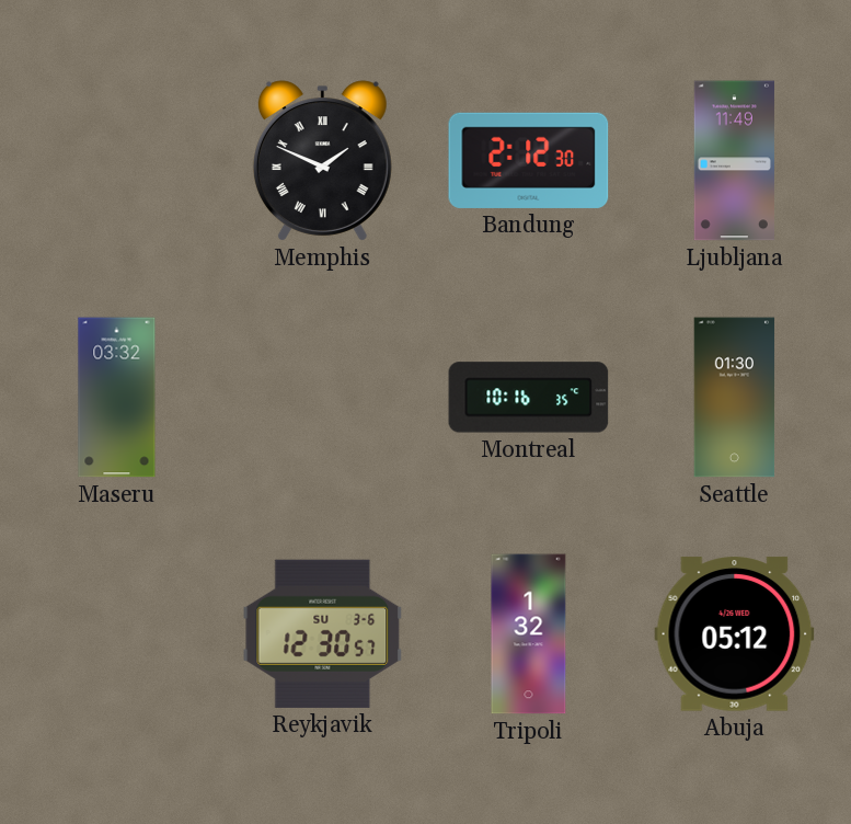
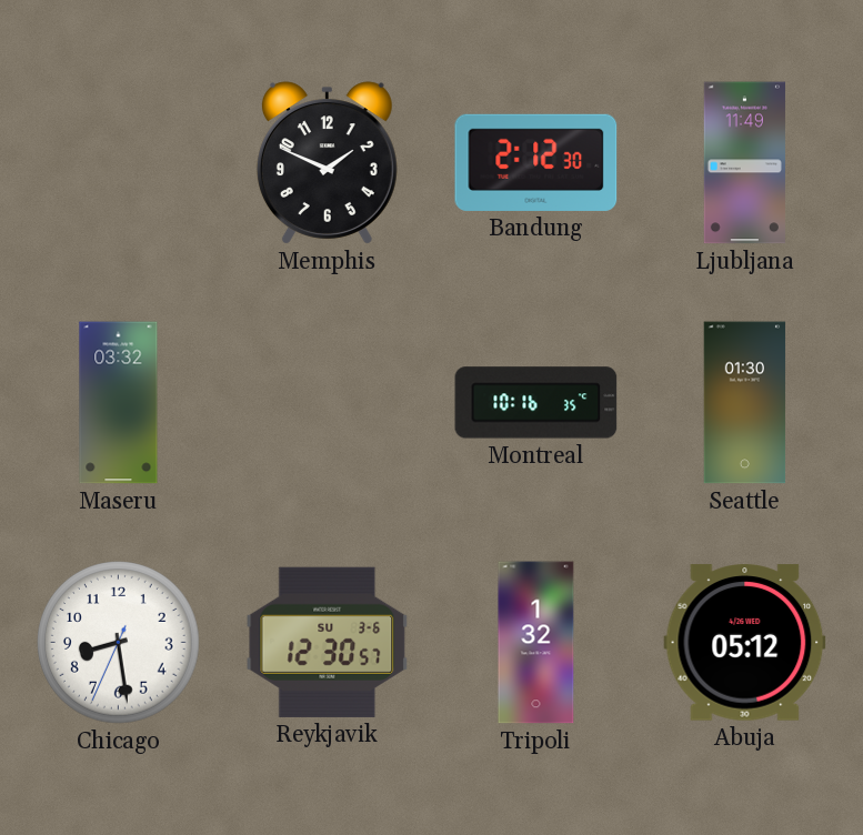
Memphis numerals: Roman -> Arabic (327, 163)
Chicago: none -> 8:28 (119, 643)
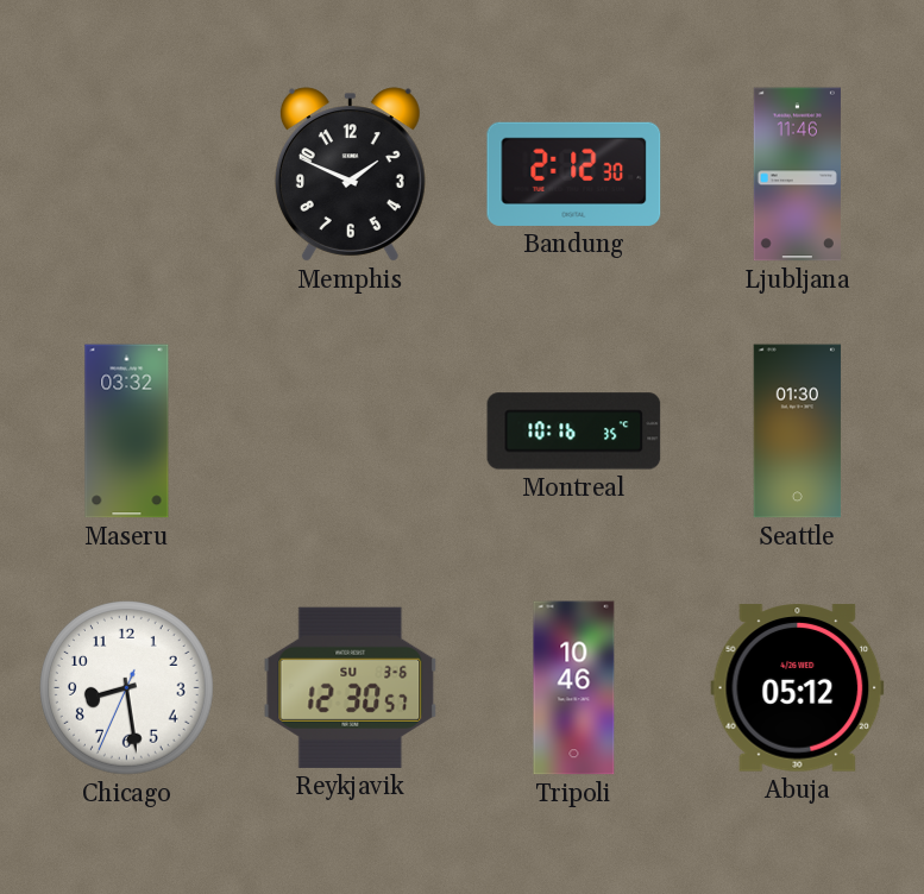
Ljubljana: 11:49 -> 11:46 (797, 175)
Tripoli: 1:32 -> 10:46 (574, 688)
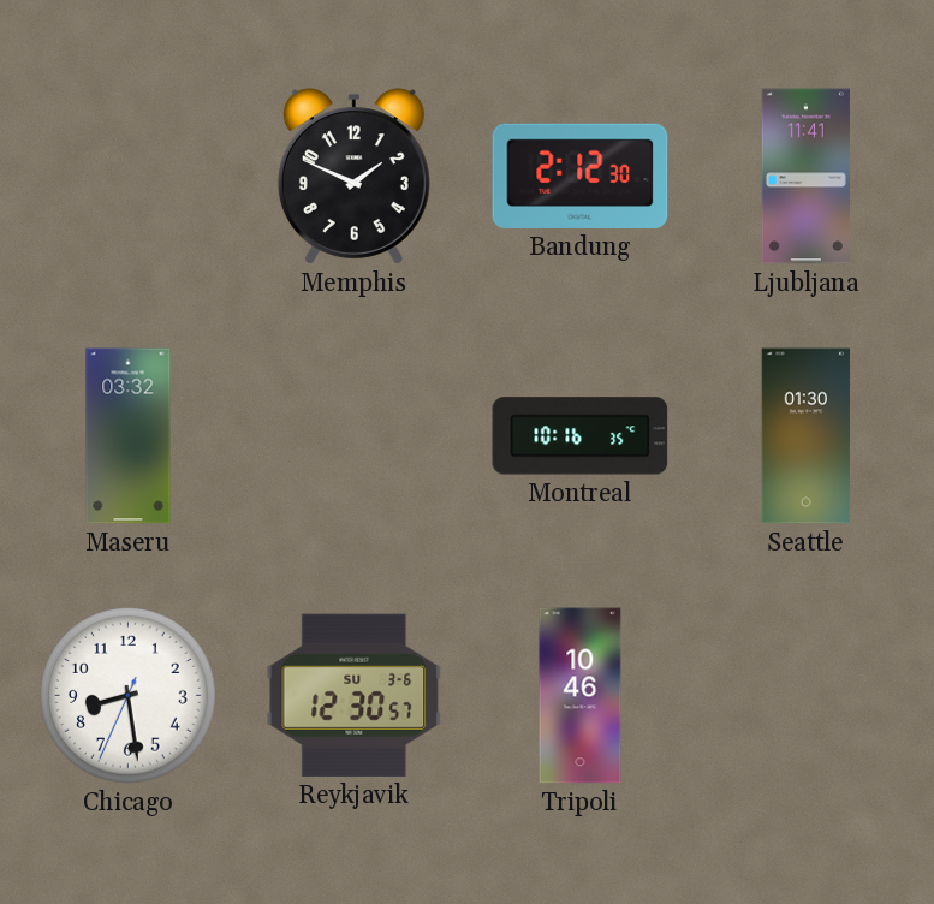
Ljubljana: 11:46 -> 11:41 (805, 177)
Abuja: 05:12 -> none (798, 688)
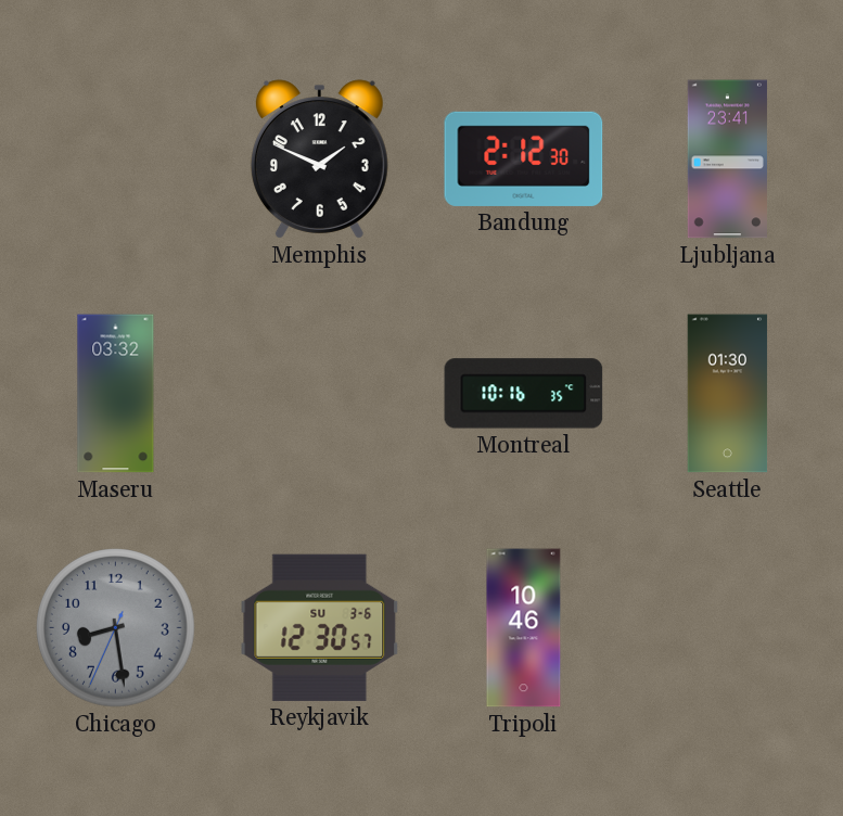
Ljubljana: 11:41 -> 23:41 (727, 160)
Chicago dial: white -> grey (116, 628)
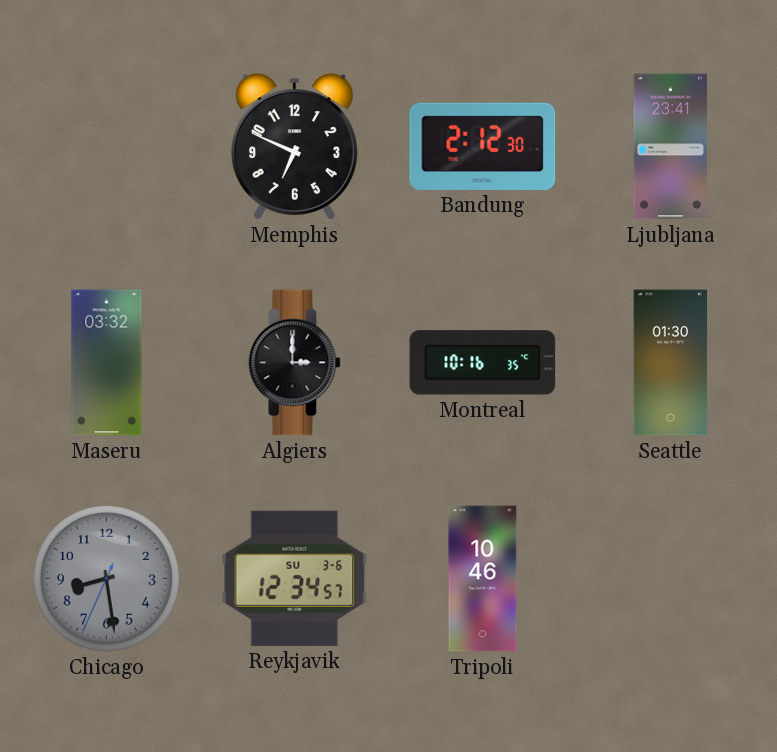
Memphis: 1:49 -> 6:49 (294, 147)
Algiers: none -> 3:00 (295, 363)
Reykjavik: 12:30 -> 12:34 (295, 578)
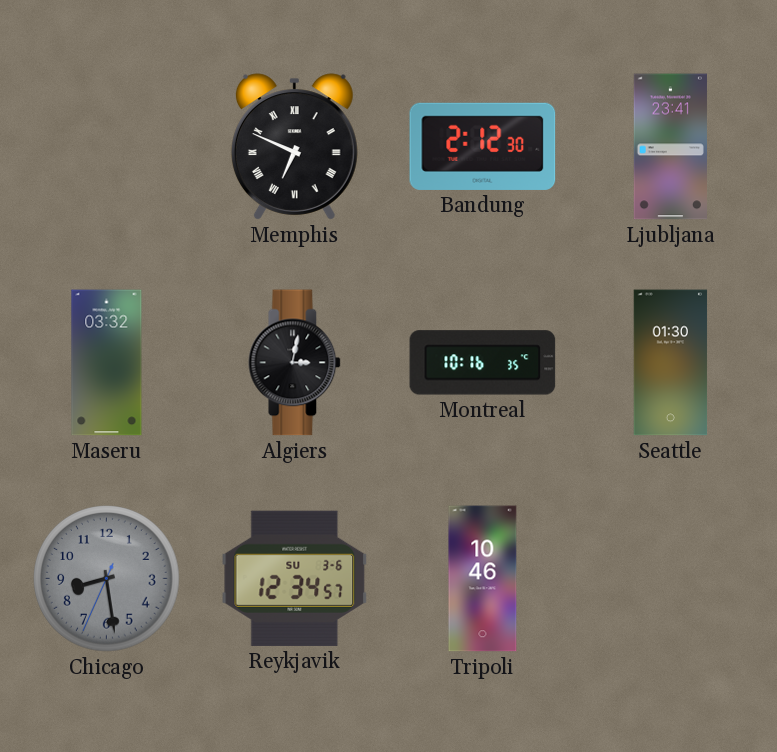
Memphis numerals: Arabic -> Roman (294, 147)
Algiers: 3:00 -> 3:02 (295, 363)
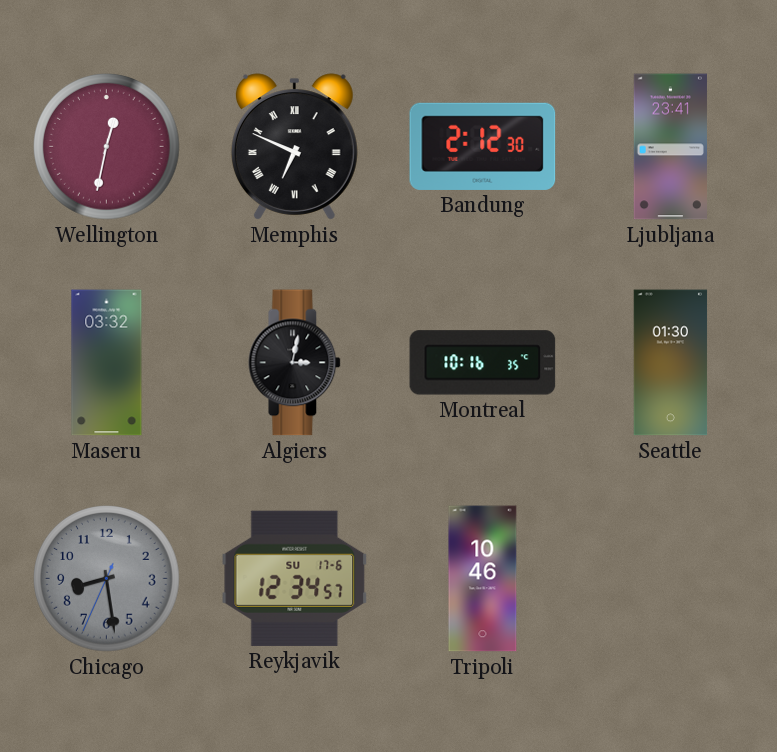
Wellington: none -> 12:32 (107, 147)
Reykjavik date: SU 3-6 -> SU 17-6 (295, 578)
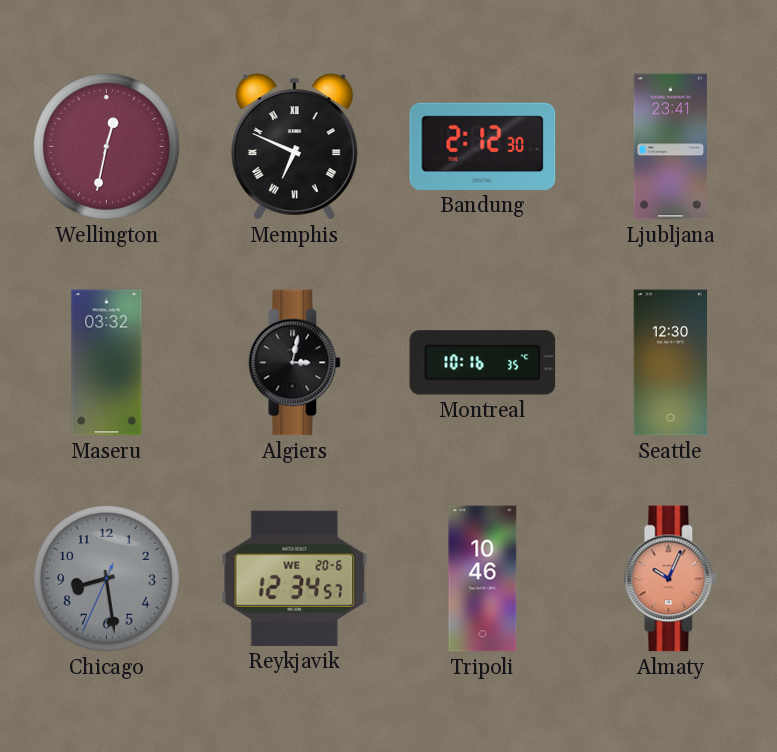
Seattle: 01:30 -> 12:30 (671, 363)
Reykjavik date: SU 17-6 -> WE 20-6 (295, 578)
Almaty: none -> 10:04 (671, 579)
